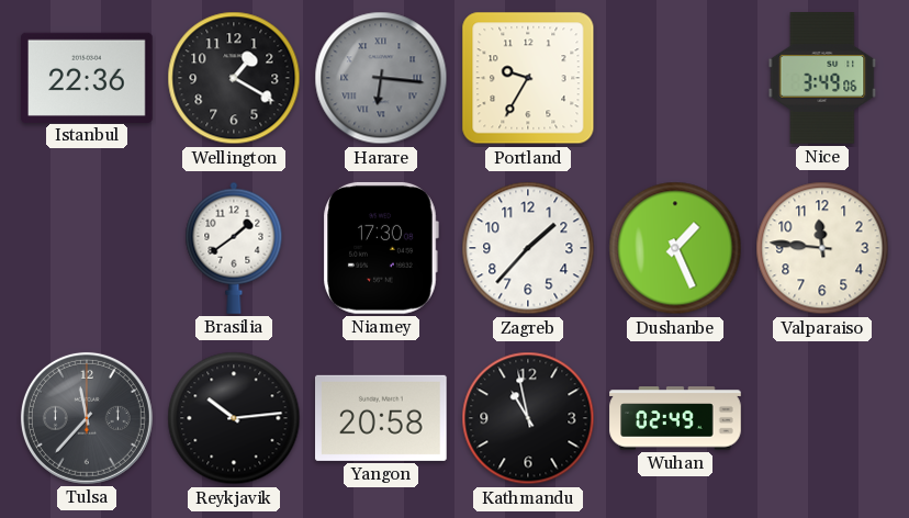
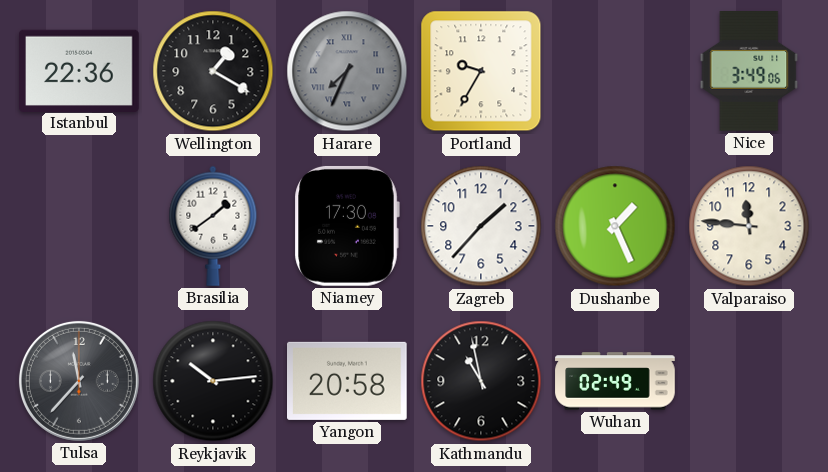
Harare: 6:16 -> 7:34 (347, 71)
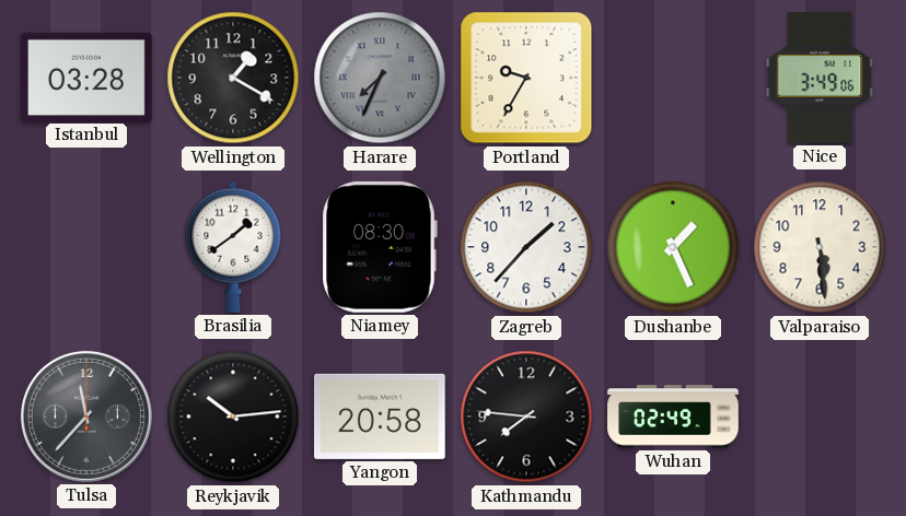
Istanbul: 22:36 -> 03:28 (88, 77)
Niamey: 17:30 -> 08:30 (380, 247)
Valparaiso: 11:46 -> 5:29 (820, 247)
Kathmandu: 10:58 -> 7:46 (526, 417)
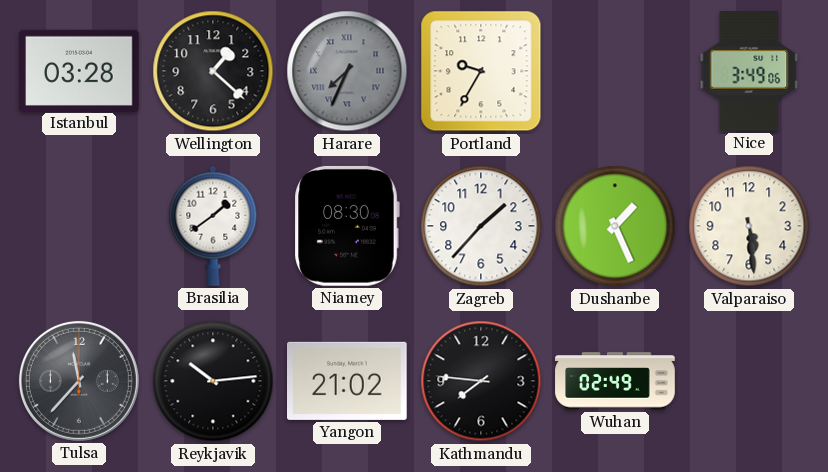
Wellington: 1:20 -> 1:22 (213, 71)
Yangon: 20:58 -> 21:02 (348, 381)
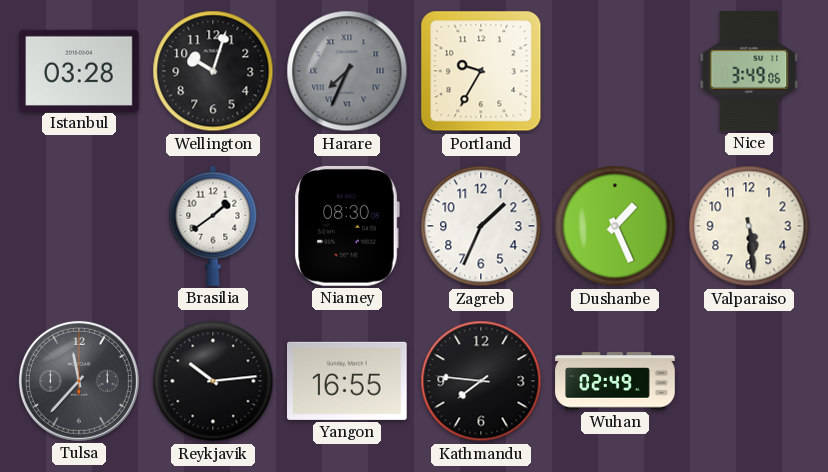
Wellington: 1:22 -> 10:03 (213, 71)
Zagreb: 1:37 -> 1:34 (481, 226)
Yangon: 21:02 -> 16:55 (348, 381)
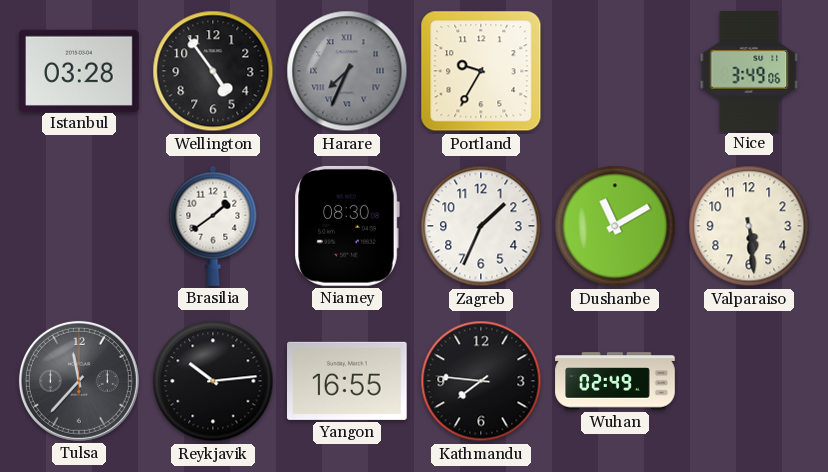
Wellington: 10:03 -> 4:54 (213, 71)
Dushanbe: 1:26 -> 11:10 (615, 226)
